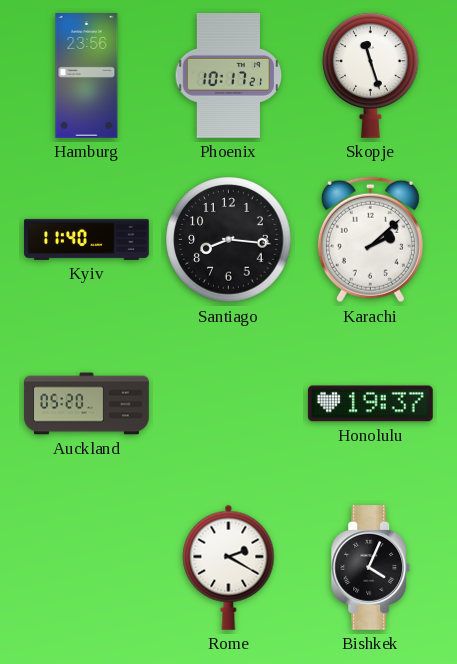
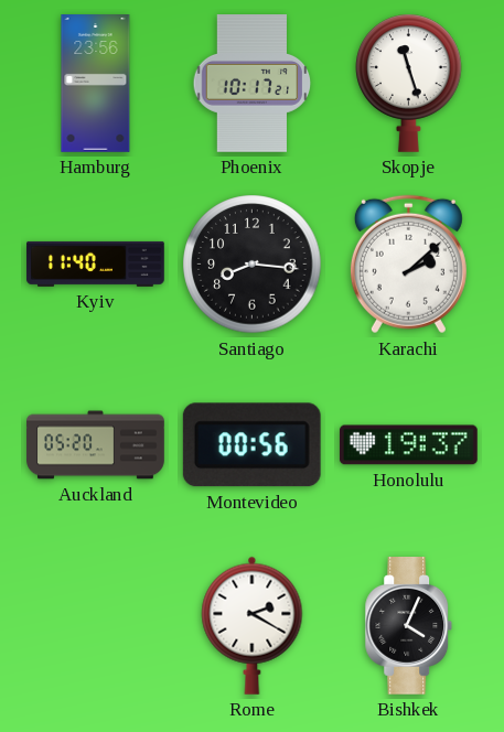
Montevideo: none -> 00:56 (251, 445)
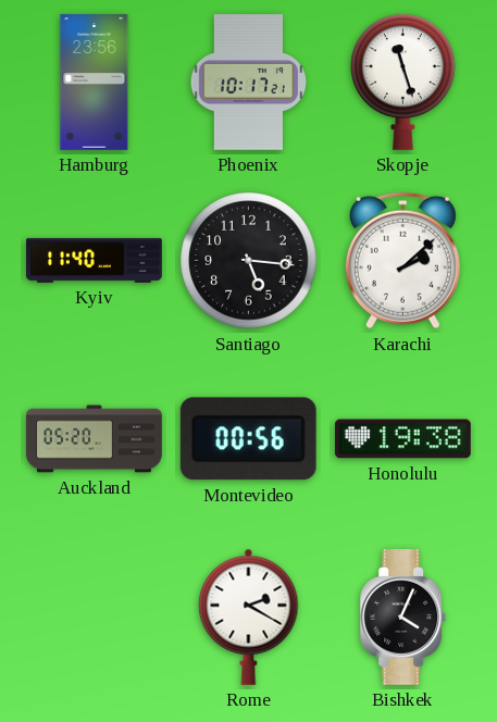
Santiago: 8:16 -> 5:16 (249, 261)
Honolulu: 19:37 -> 19:38 (402, 439)
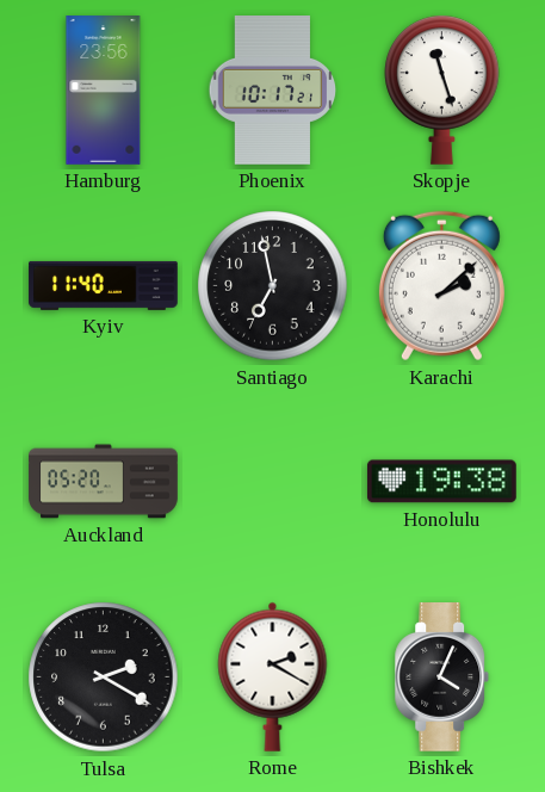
Santiago: 5:16 -> 6:58 (273, 286)
Montevideo: 00:56 -> none (248, 439)
Tulsa: none -> 2:20 (104, 677)
